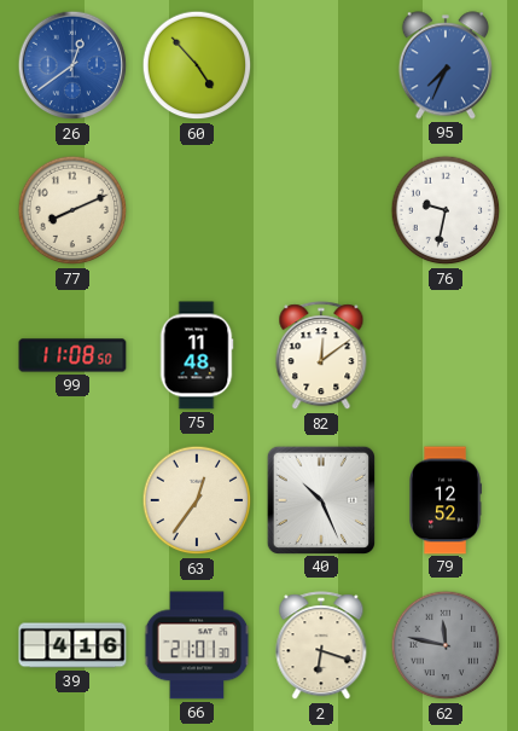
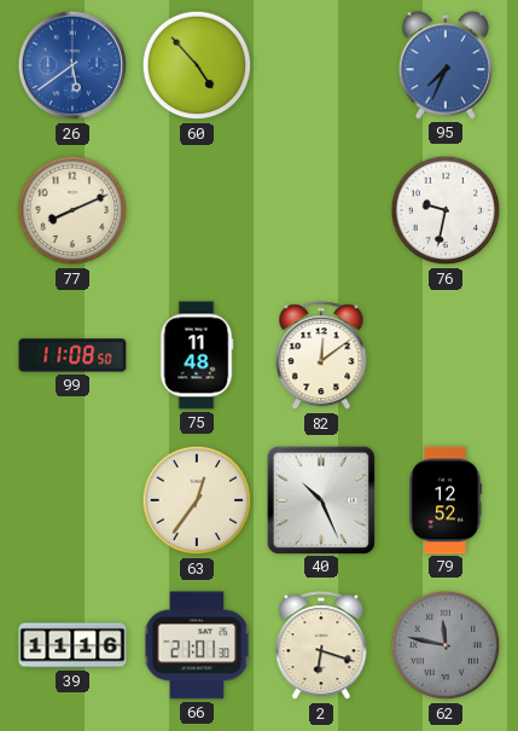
26: 12:39 -> 5:39 (72, 65)
39: 4:16 -> 11:16 (72, 645)
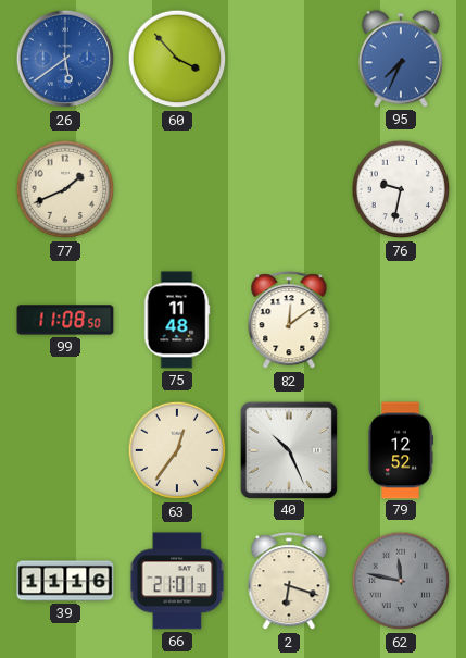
60: 4:53 -> 3:53 (177, 59)
77: 8:11 -> 1:41 (65, 189)
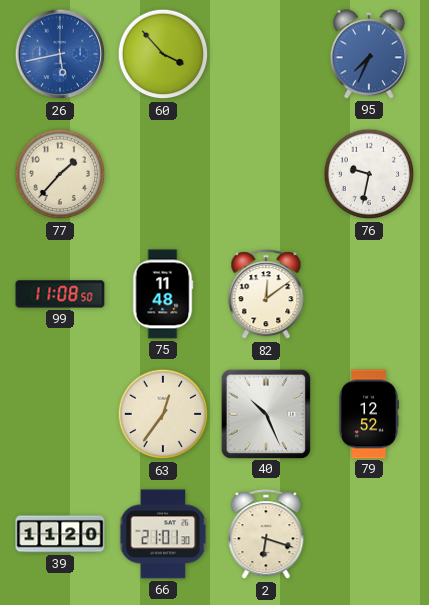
26: 5:39 -> 5:43 (60, 54)
77: 1:41 -> 1:37 (60, 174)
39: 11:16 -> 11:20 (60, 534)
62: 11:47 -> none (401, 581)
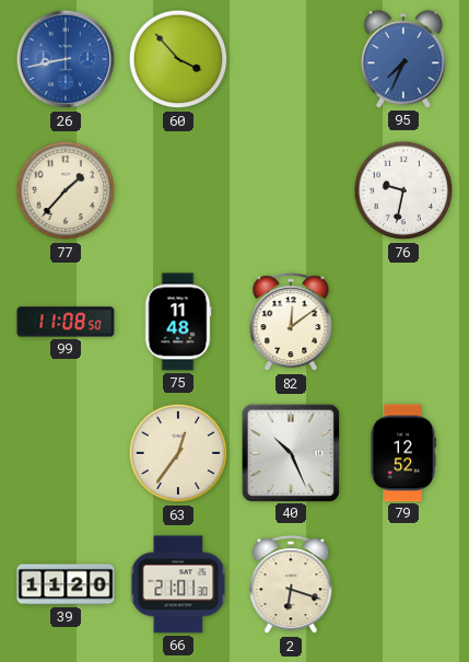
26: 5:43 -> 8:43 (66, 59)
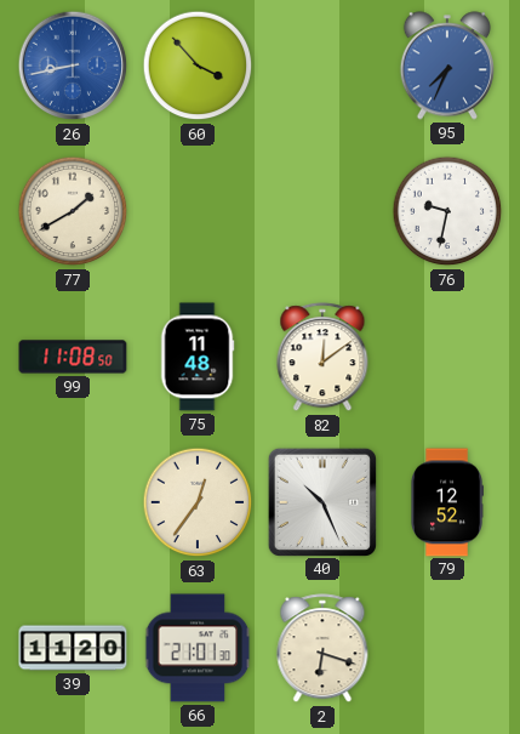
77: 1:37 -> 1:40 (73, 211)
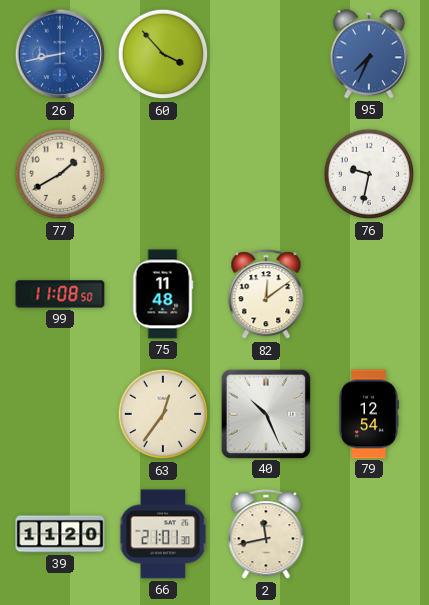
79: 12:52 -> 12:54 (369, 414)
2: 6:18 -> 11:43 (266, 535)
